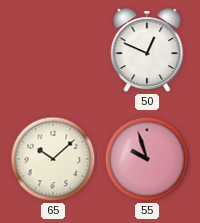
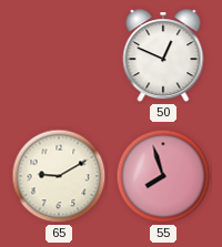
65: 10:08 -> 9:10 (59, 176)
55: 9:57 -> 7:57 (163, 176)
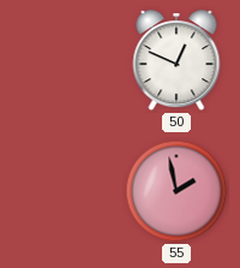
65: 9:10 -> none (59, 176)
55: 7:57 -> 1:58 (176, 191)
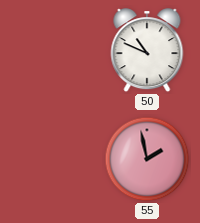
50: 12:49 -> 10:49 (147, 51)
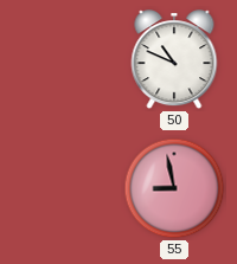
55: 1:58 -> 8:58 (174, 188)
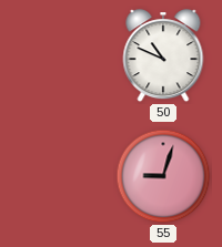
55: 8:58 -> 9:03 (163, 176)
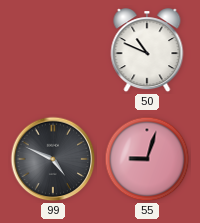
99: none -> 4:49 (53, 159)
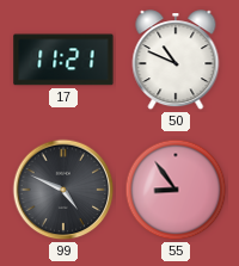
17: none -> 11:21 (63, 60)
55: 9:03 -> 8:54 (176, 190)
